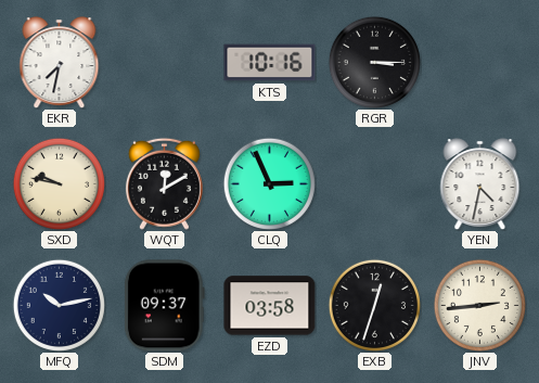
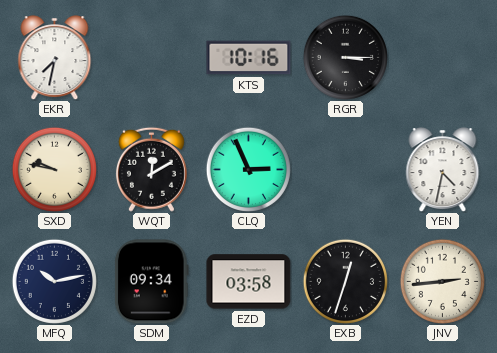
SDM: 09:37 -> 09:34 (151, 282)
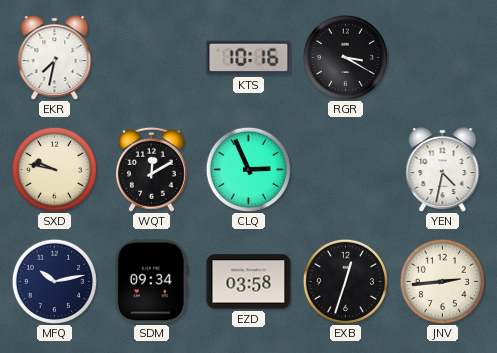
RGR: 3:15 -> 3:20 (345, 57)
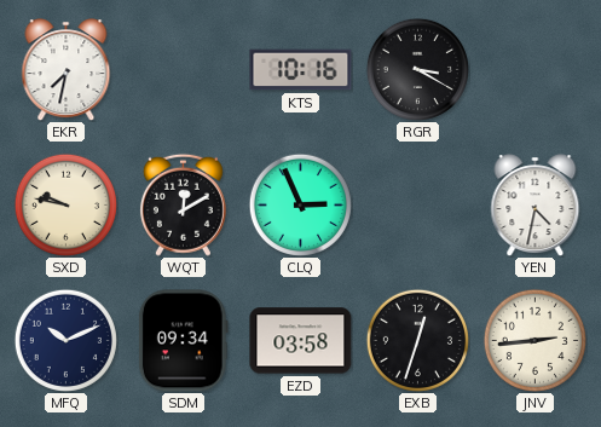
MFQ: 10:13 -> 10:11 (65, 340)
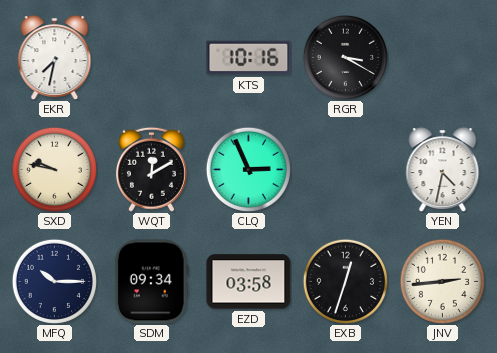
MFQ: 10:11 -> 10:15 (54, 281)
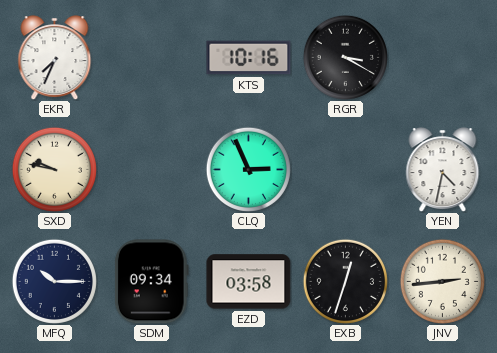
EKR: 7:32 -> 7:34 (55, 58)
WQT: 12:10 -> none (151, 169)
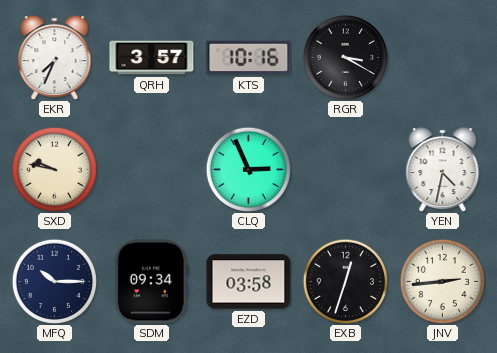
QRH: none -> 3:57 (152, 58)
